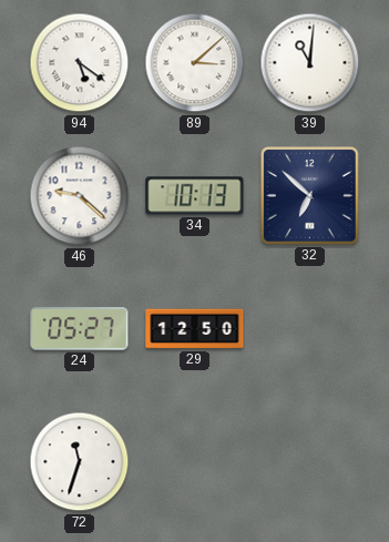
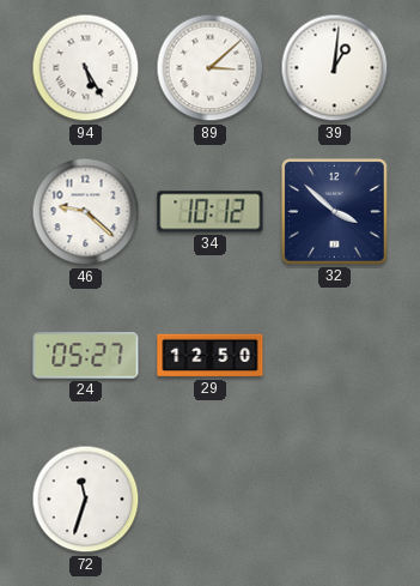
94: 5:21 -> 5:25 (86, 68)
39: 11:01 -> 1:01 (335, 68)
34: 10:13 -> 10:12 (211, 212)
32: 6:52 -> 3:52 (335, 212)
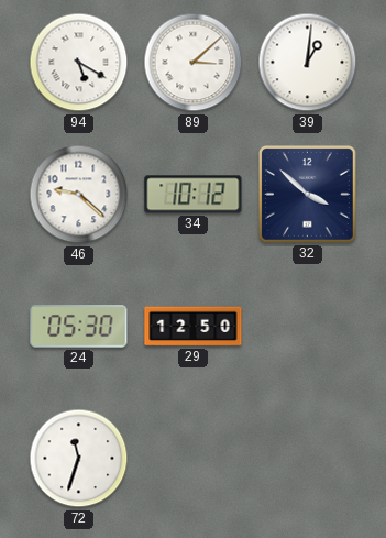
94: 5:25 -> 5:20 (79, 63)
24: 05:27 -> 05:30 (79, 327)
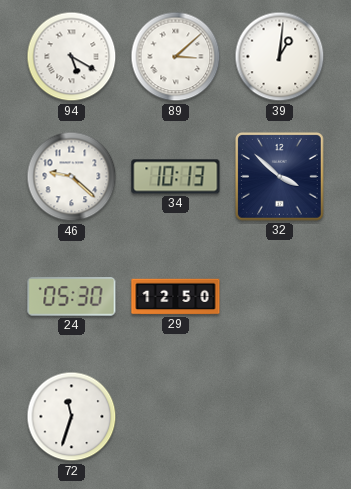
34: 10:12 -> 10:13 (176, 177)
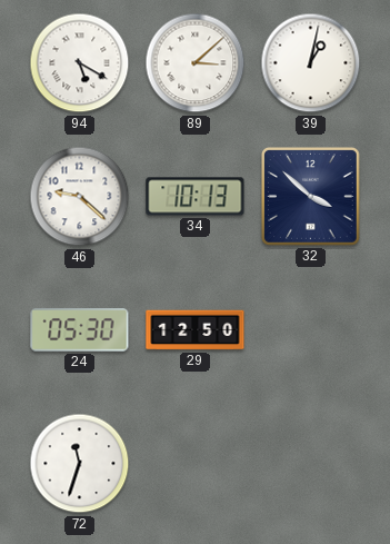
39: 1:01 -> 1:02 (311, 63)
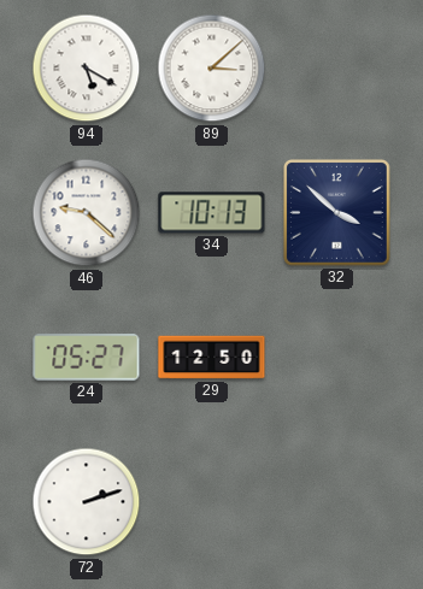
39: 1:02 -> none (311, 63)
24: 05:30 -> 05:27 (87, 358)
72: 11:33 -> 2:12 (87, 502)
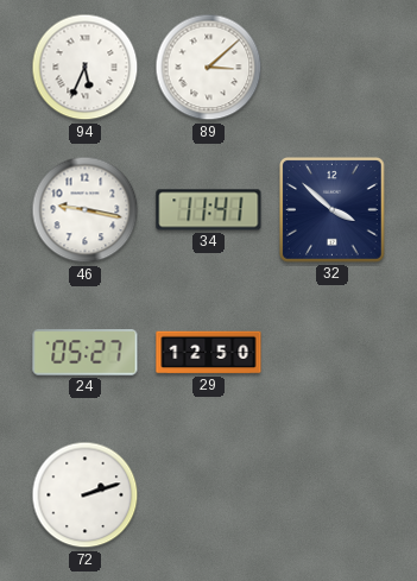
94: 5:20 -> 5:34 (86, 68)
46: 9:22 -> 9:17 (86, 210)
34: 10:13 -> 11:41 (209, 210)
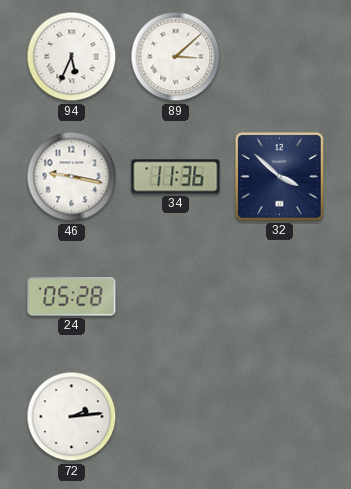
34: 11:41 -> 11:36 (176, 177)
24: 05:27 -> 05:28 (72, 297)
29: 12:50 -> none (209, 353)
72: 2:12 -> 2:14 (72, 417)
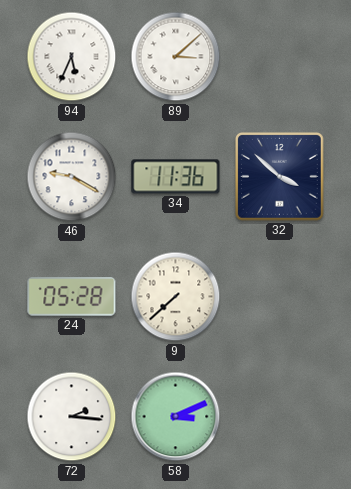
46: 9:17 -> 9:20 (72, 177)
9: none -> 7:38 (176, 297)
72: 2:14 -> 2:16 (72, 417)
58: none -> 3:11 (176, 417)
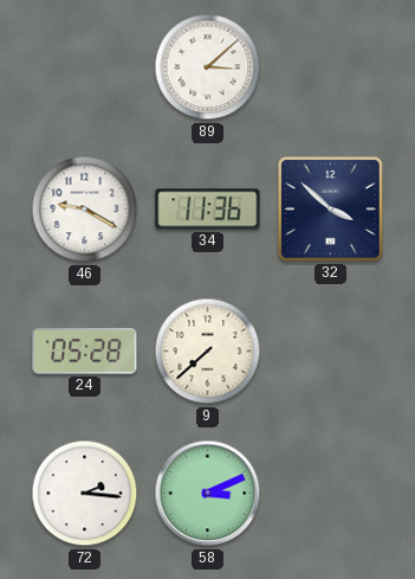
94: 5:34 -> none (72, 57)
